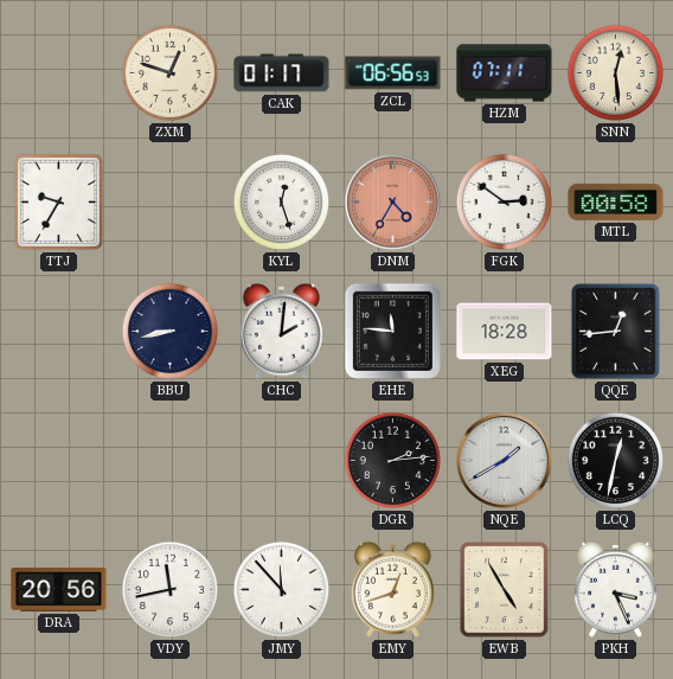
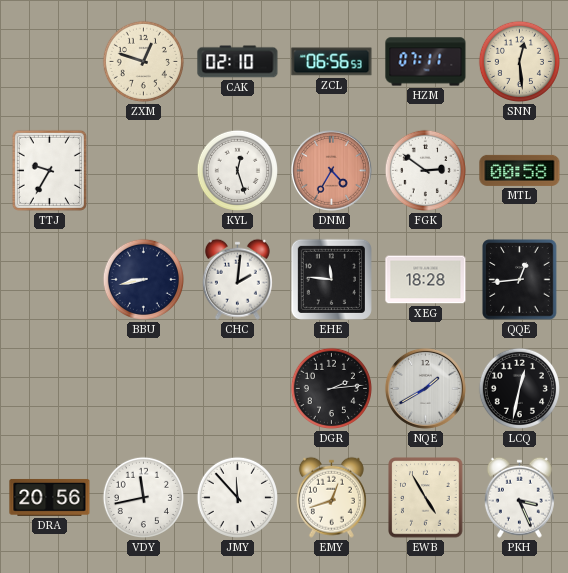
CAK: 01:17 -> 02:10 (238, 62)
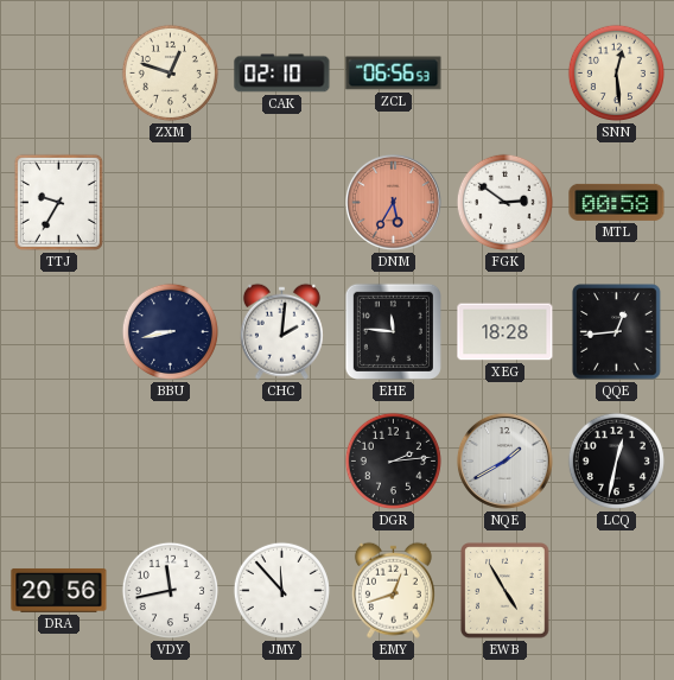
HZM: 07:11 -> none (426, 62)
KYL: 12:27 -> none (237, 170)
DNM: 4:35 -> 5:35 (393, 202)
PKH: 3:26 -> none (519, 497)
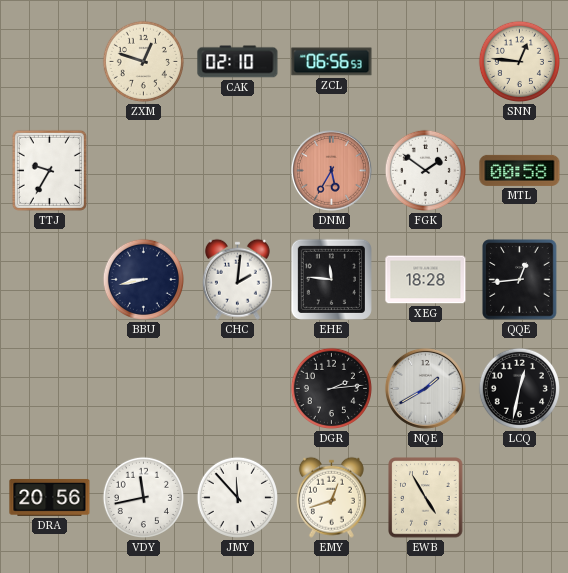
SNN: 12:29 -> 12:46 (519, 61)
FGK: 2:51 -> 1:51 (425, 170)
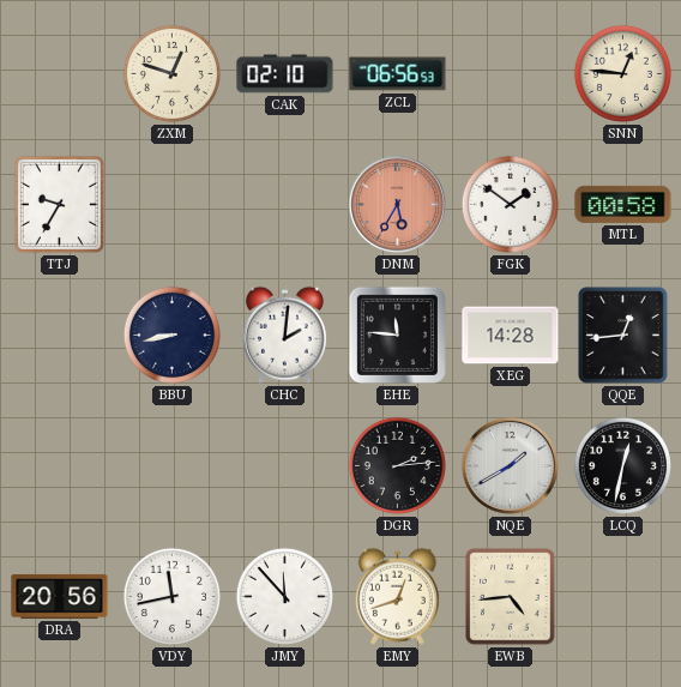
XEG: 18:28 -> 14:28 (511, 336)
EWB: 4:55 -> 4:44 (511, 597)
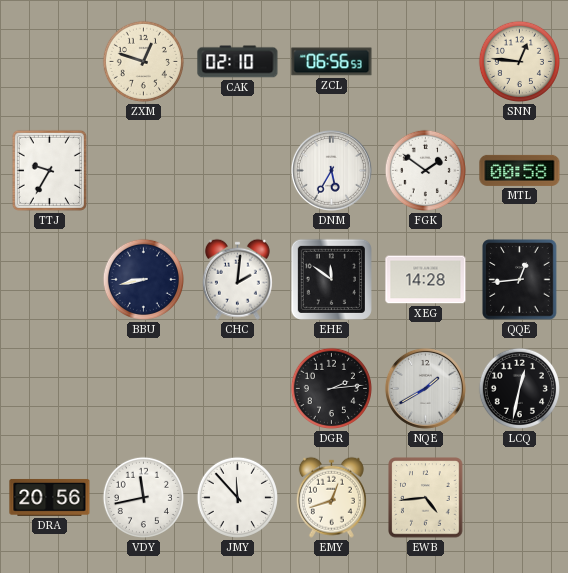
DNM dial: salmon -> white (331, 170)
EHE: 11:46 -> 11:51 (331, 279)
